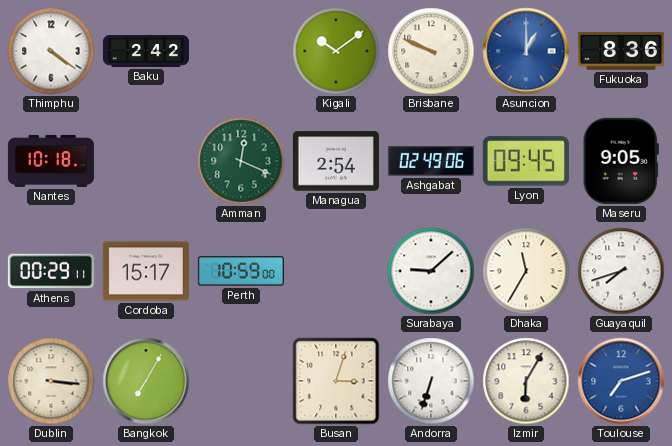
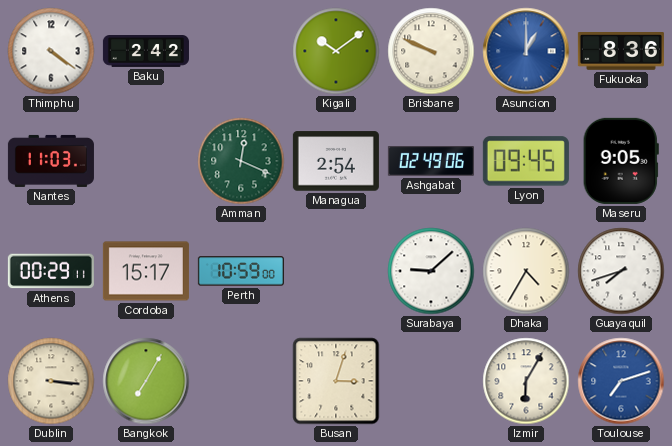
Nantes: 10:18 -> 11:03 (51, 161)
Dhaka: 11:35 -> 4:35 (526, 271)
Andorra: 6:33 -> none (431, 381)
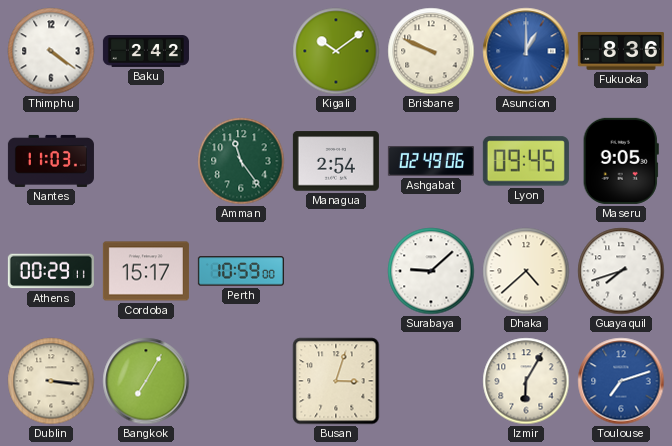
Amman: 12:19 -> 11:24 (241, 161)
Dhaka: 4:35 -> 4:38 (526, 271)
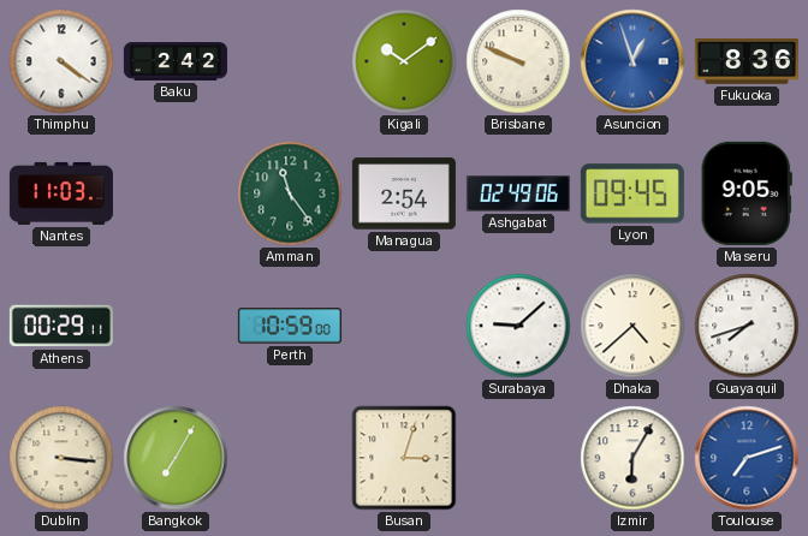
Asuncion: 1:00 -> 12:57 (632, 61)
Cordoba: 15:17 -> none (146, 271)
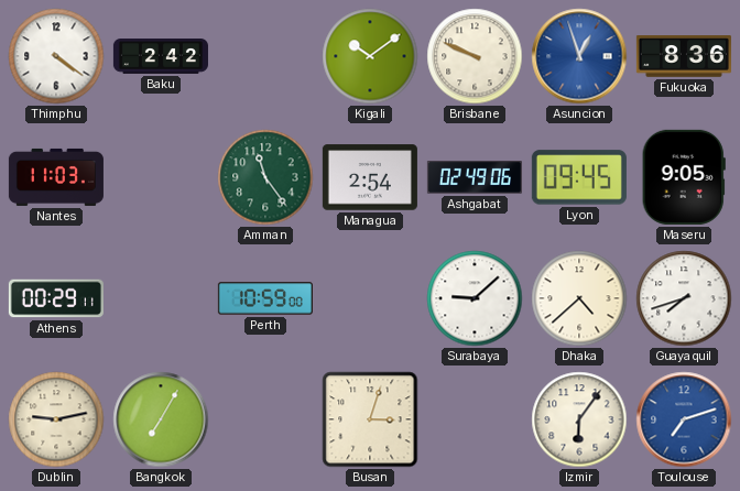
Dublin: 3:16 -> 9:13 (56, 419)
Izmir: 6:05 -> 6:06 (579, 419)
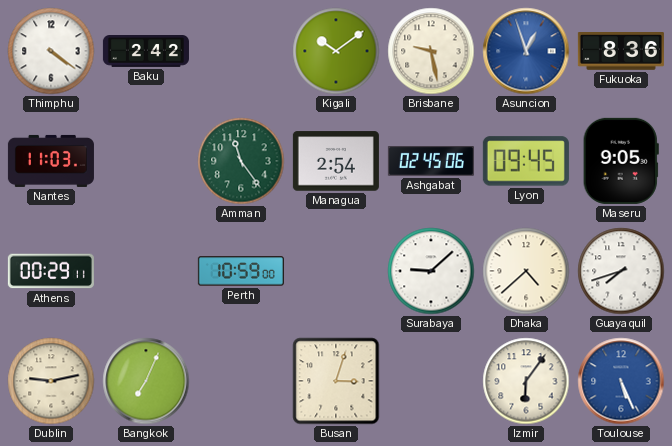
Brisbane: 9:49 -> 9:28 (431, 51)
Ashgabat: 02:49 -> 02:45 (431, 162)
Bangkok: 7:05 -> 7:04 (146, 381)
Toulouse: 7:12 -> 5:26 (621, 381)
